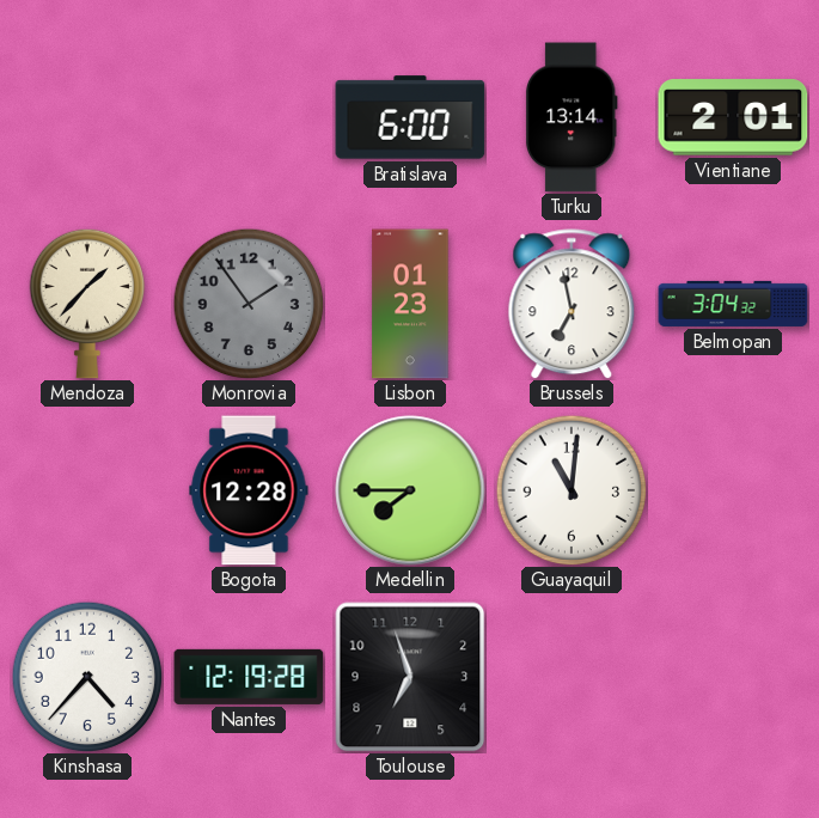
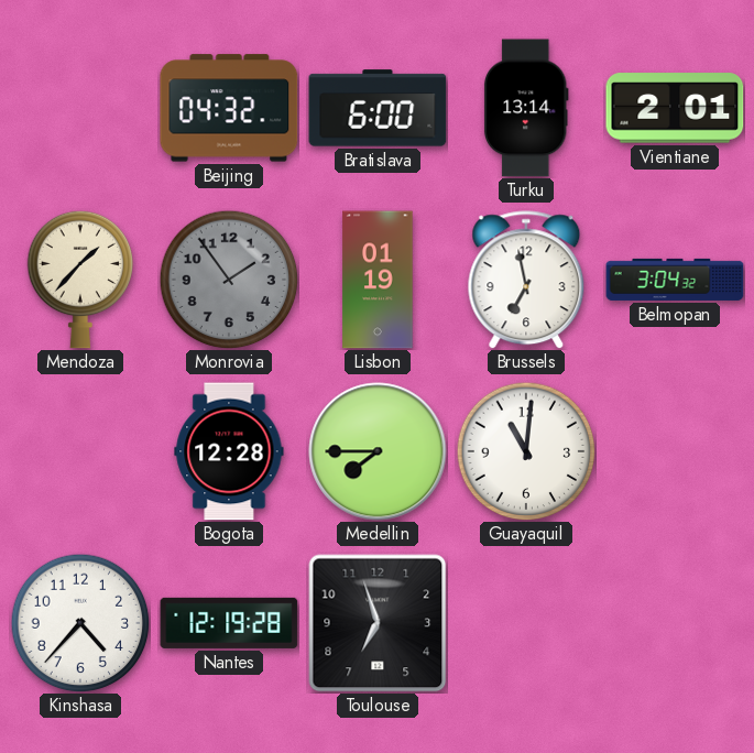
Beijing: none -> 04:32 (229, 108)
Lisbon: 01:23 -> 01:19 (378, 280)
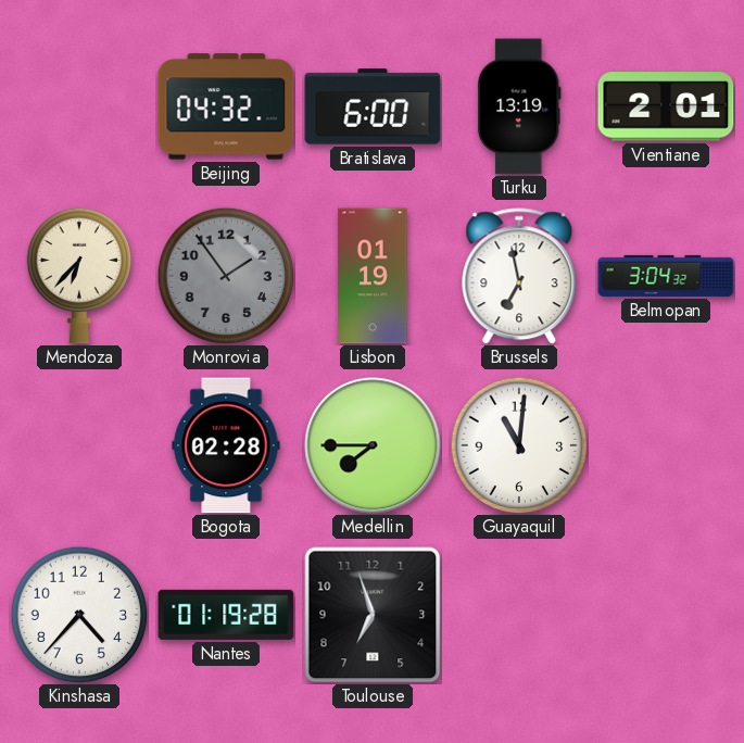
Turku: 13:14 -> 13:19 (519, 106)
Mendoza: 1:37 -> 6:37 (79, 276)
Bogota: 12:28 -> 02:28 (226, 445)
Nantes: 12:19 -> 01:19 (226, 615)
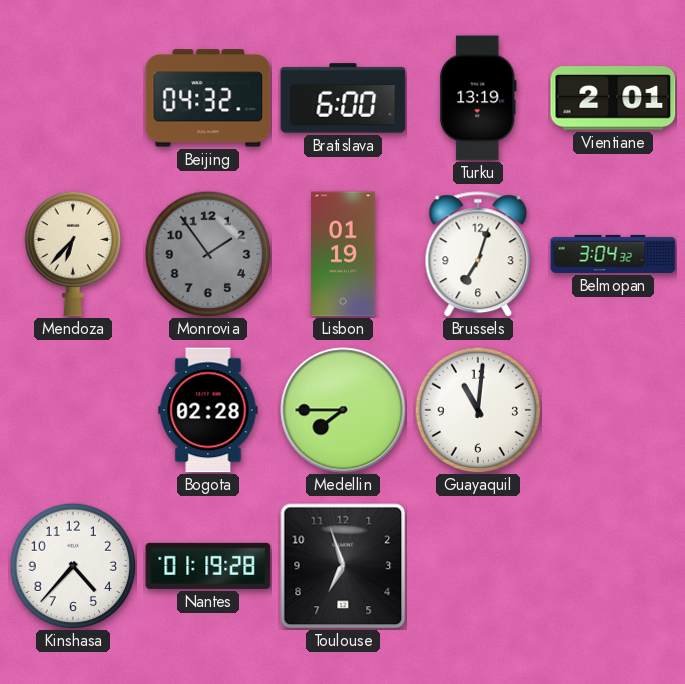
Brussels: 6:58 -> 7:03 (478, 254)
